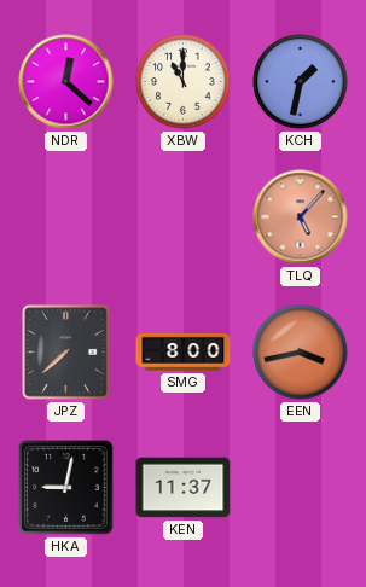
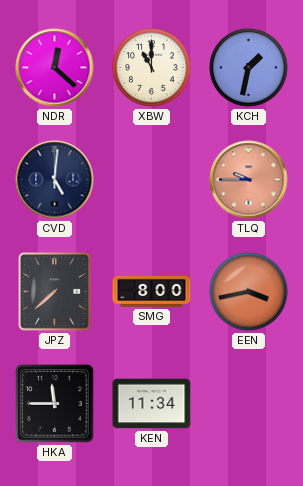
CVD: none -> 5:01 (55, 180)
TLQ: 5:07 -> 9:45 (249, 180)
HKA: 9:02 -> 11:45 (55, 404)
KEN: 11:37 -> 11:34 (152, 404)
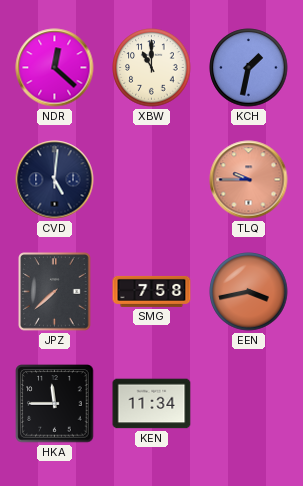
SMG: 8:00 -> 7:58 (152, 291)
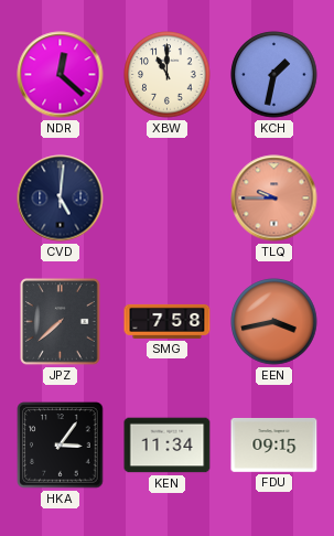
HKA: 11:45 -> 3:06 (61, 446)
FDU: none -> 09:15 (274, 446)
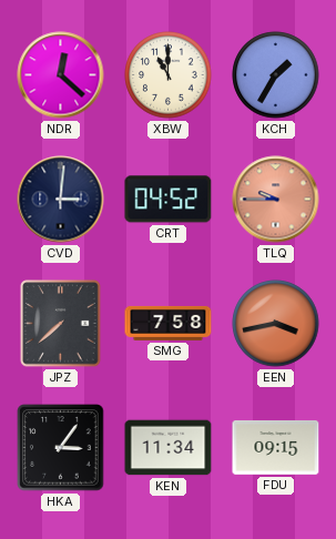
KCH: 1:32 -> 1:35 (276, 75)
CVD: 5:01 -> 3:01 (61, 200)
CRT: none -> 04:52 (169, 200)
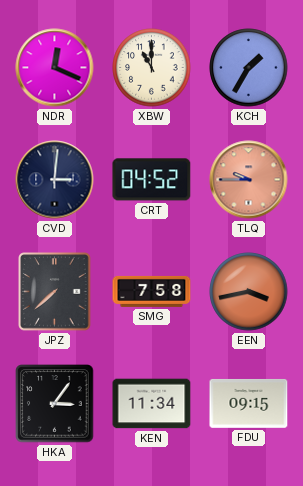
NDR: 12:22 -> 12:19 (55, 68)
